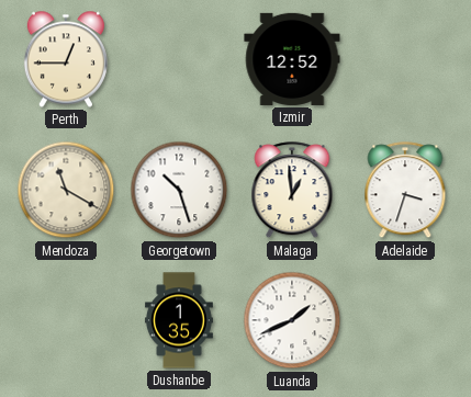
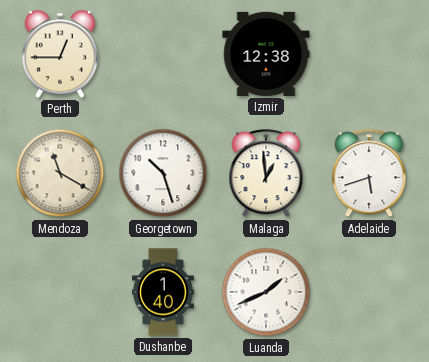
Izmir: 12:52 -> 12:38 (266, 54)
Adelaide: 3:33 -> 5:42 (369, 174)
Dushanbe: 1:35 -> 1:40 (163, 292)
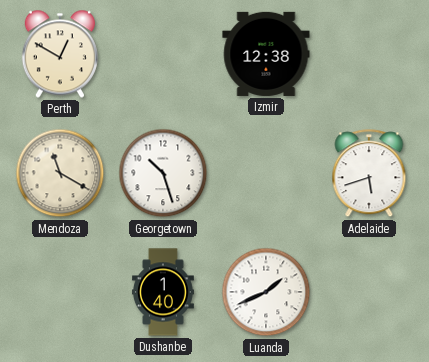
Perth: 12:45 -> 12:50 (60, 54)
Malaga: 12:59 -> none (266, 174)
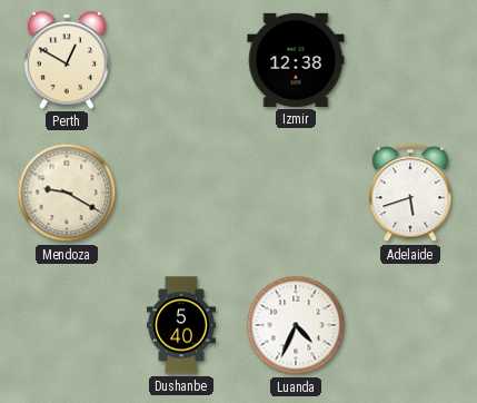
Mendoza: 11:20 -> 9:20 (67, 193)
Georgetown: 10:27 -> none (163, 173)
Dushanbe: 1:40 -> 5:40 (181, 325)
Luanda: 1:41 -> 4:34 (296, 325)
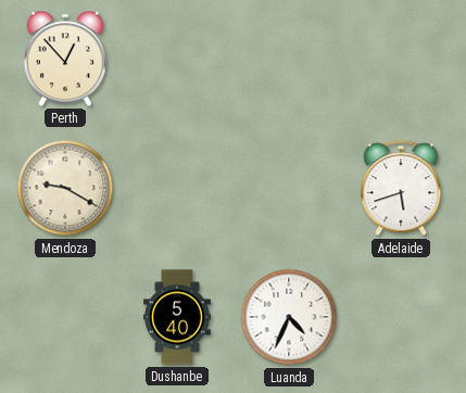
Perth: 12:50 -> 12:53 (65, 59)
Izmir: 12:38 -> none (296, 60)
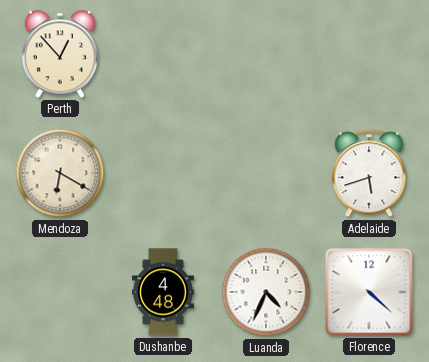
Mendoza: 9:20 -> 6:20 (60, 173)
Dushanbe: 5:40 -> 4:48 (163, 292)
Florence: none -> 4:22 (369, 292)
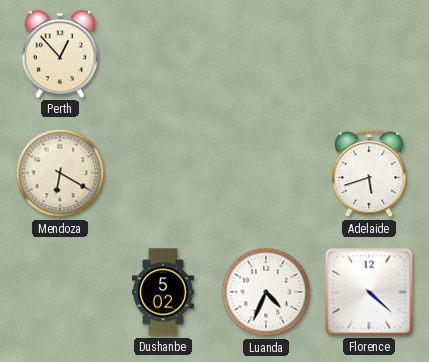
Dushanbe: 4:48 -> 5:02 (163, 292)
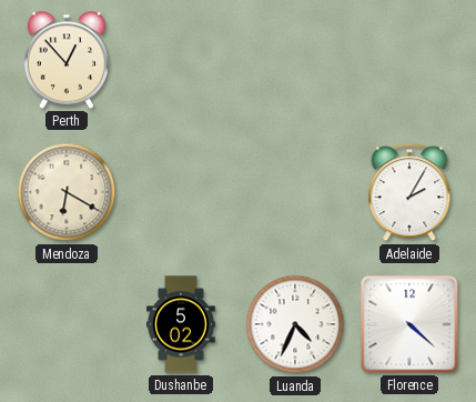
Adelaide: 5:42 -> 2:05 (409, 193)
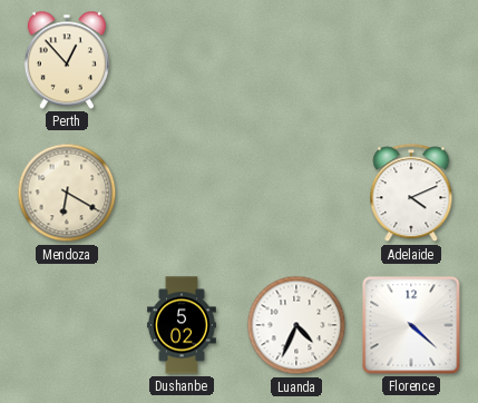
Adelaide: 2:05 -> 4:11 (411, 194)
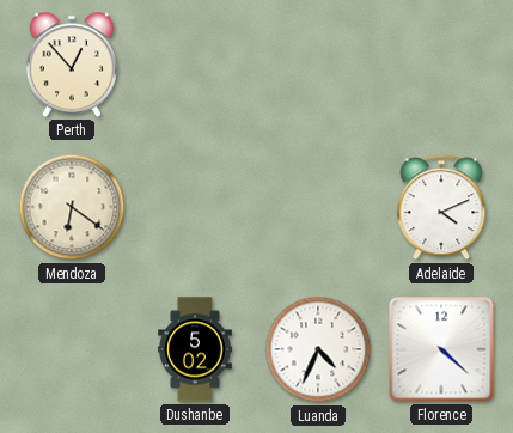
Mendoza: 6:20 -> 6:21 (72, 207)
